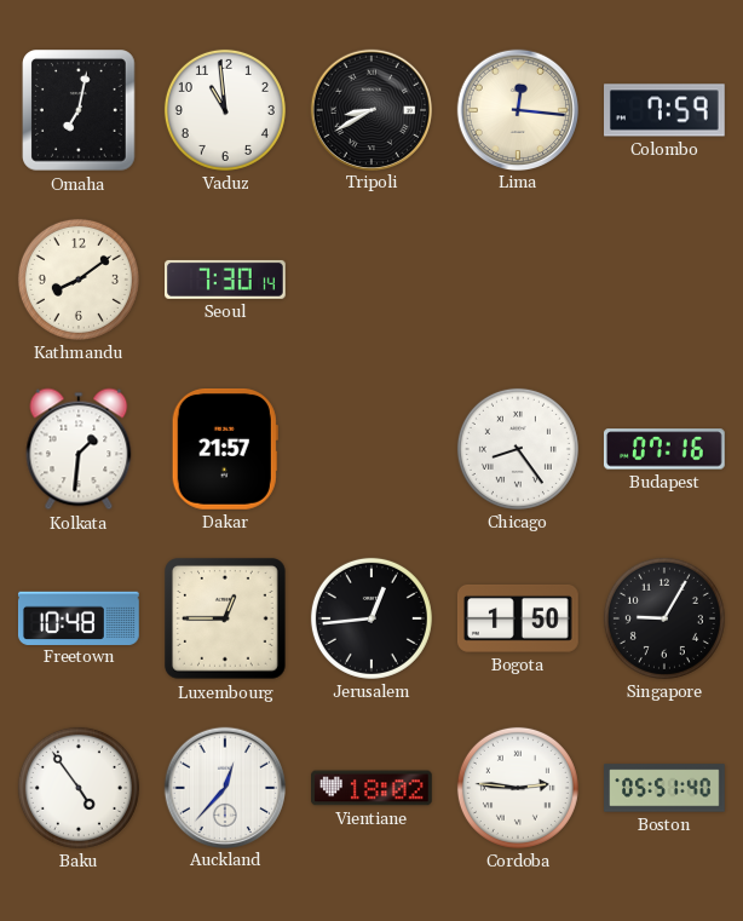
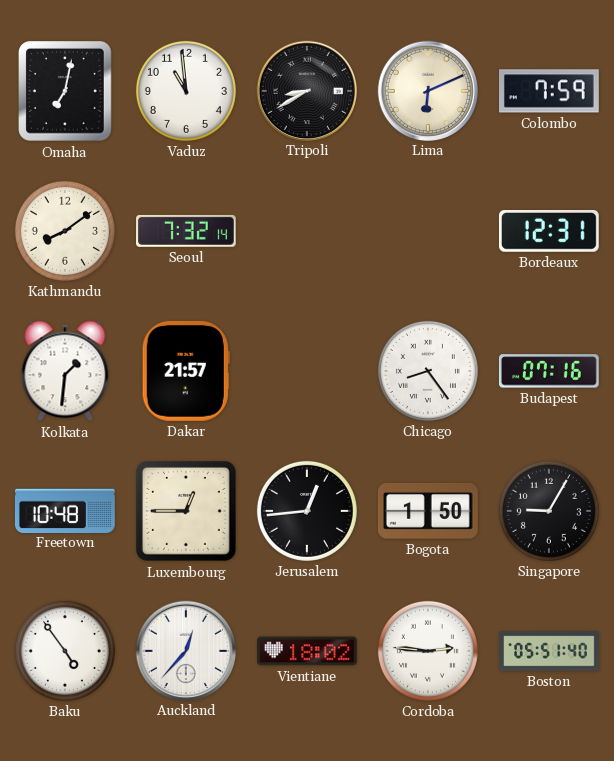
Lima: 12:16 -> 6:11 (427, 90)
Seoul: 7:30 -> 7:32 (187, 231)
Bordeaux: none -> 12:31 (549, 232)
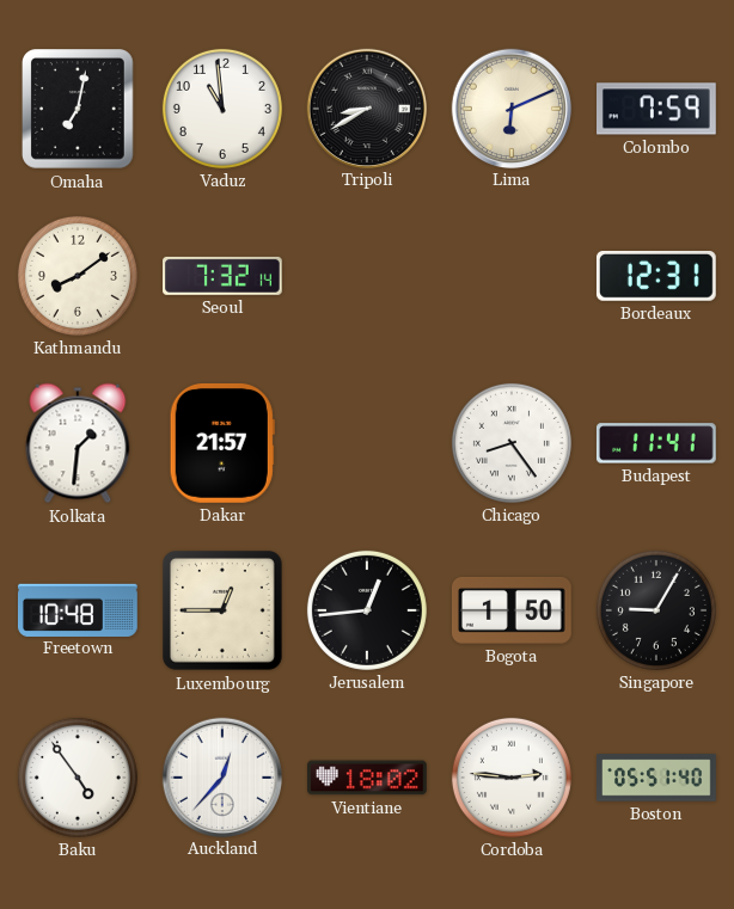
Budapest: 07:16 -> 11:41 (656, 443)
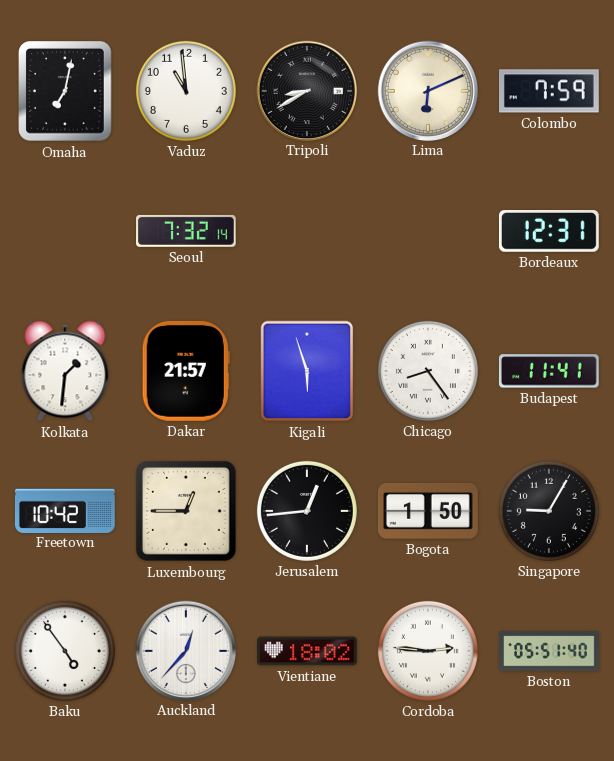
Kathmandu: 8:09 -> none (78, 276)
Kigali: none -> 5:57 (307, 371)
Freetown: 10:48 -> 10:42 (65, 510)
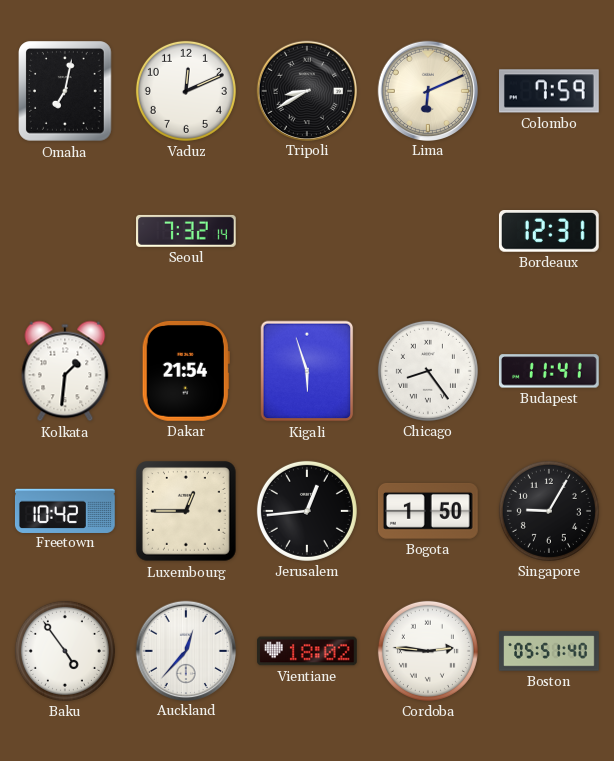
Vaduz: 10:59 -> 12:11 (186, 91)
Dakar: 21:57 -> 21:54 (186, 371)
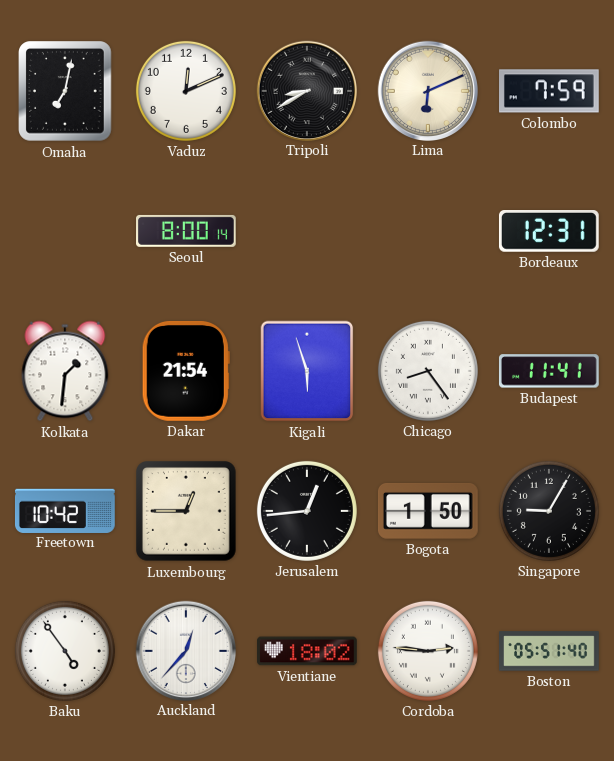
Seoul: 7:32 -> 8:00 (187, 231)
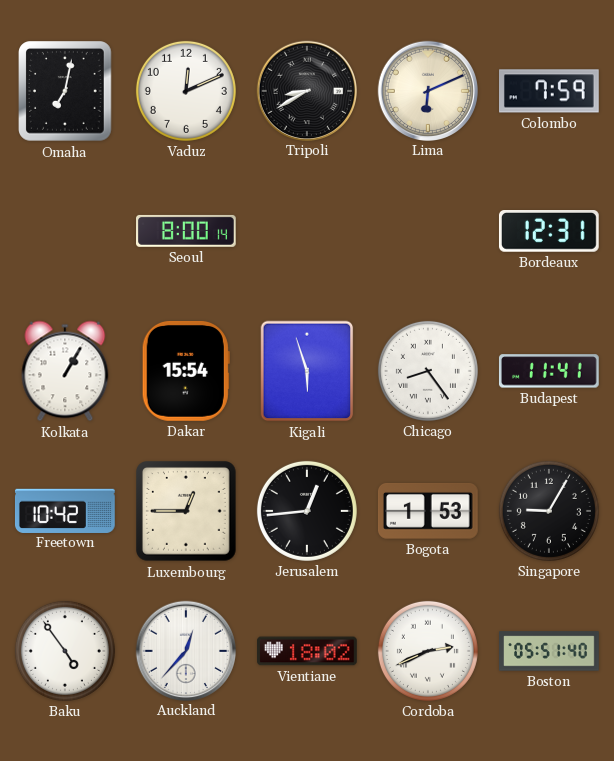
Kolkata: 1:31 -> 1:05 (65, 371)
Dakar: 21:54 -> 15:54 (186, 371)
Bogota: 1:50 -> 1:53 (428, 511)
Cordoba: 2:46 -> 2:41 (428, 651)
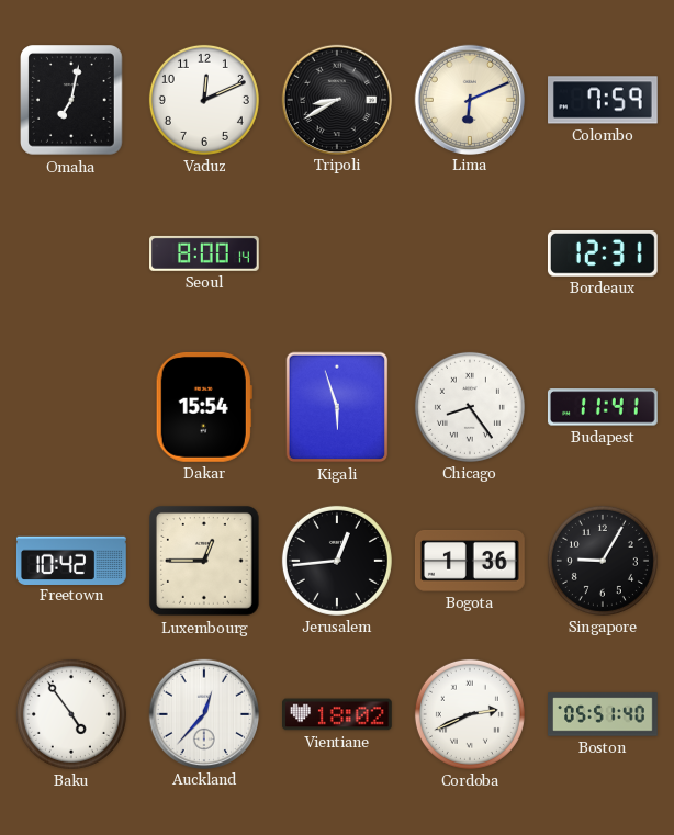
Kolkata: 1:05 -> none (65, 371)
Bogota: 1:53 -> 1:36 (470, 561)
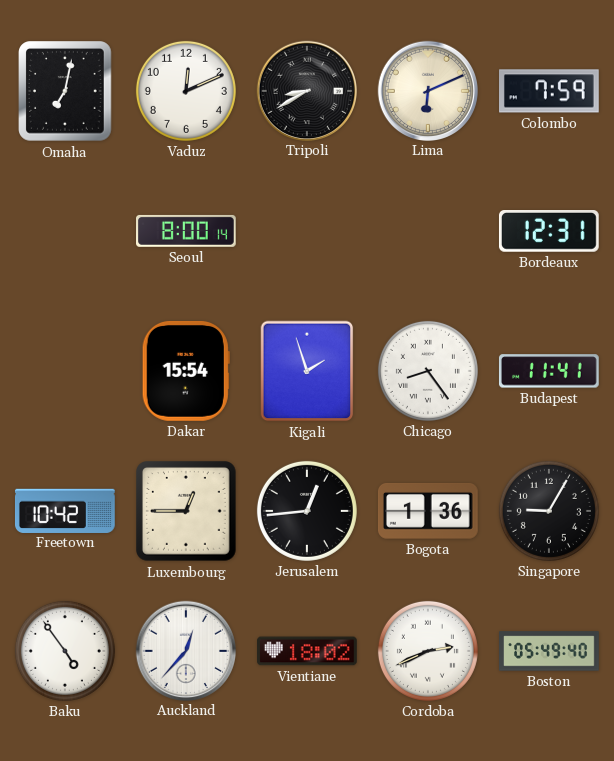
Kigali: 5:57 -> 1:57 (307, 371)
Boston: 05:51 -> 05:49 (549, 651)
